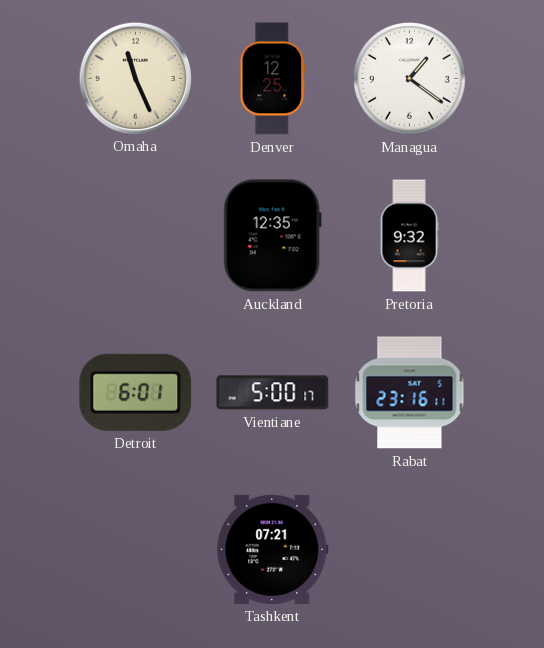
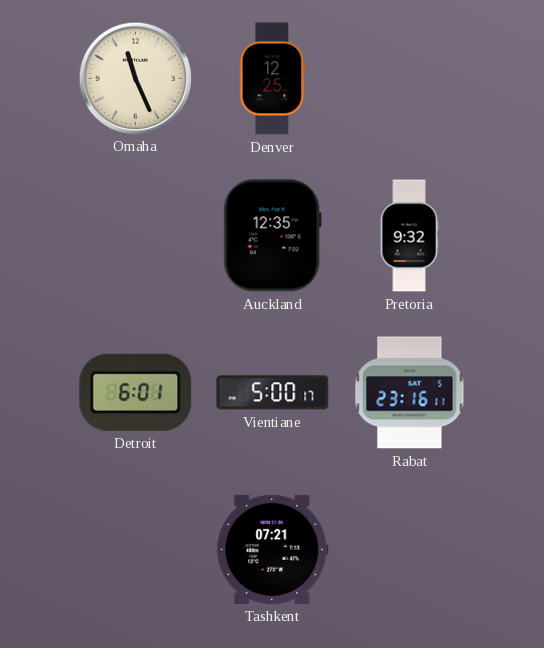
Managua: 1:21 -> none (410, 79)
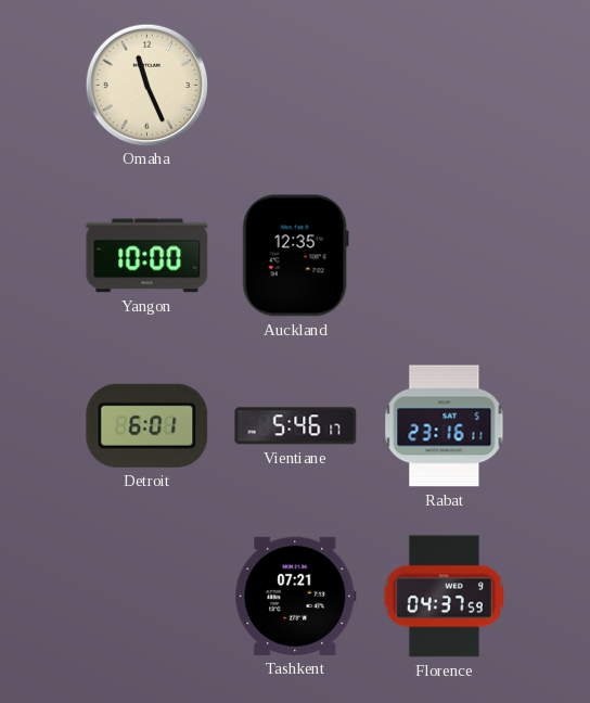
Denver: 12:25 -> none (273, 79)
Yangon: none -> 10:00 (147, 256)
Pretoria: 9:32 -> none (409, 236)
Vientiane: 5:00 -> 5:46 (296, 426)
Florence: none -> 04:37 (444, 597)
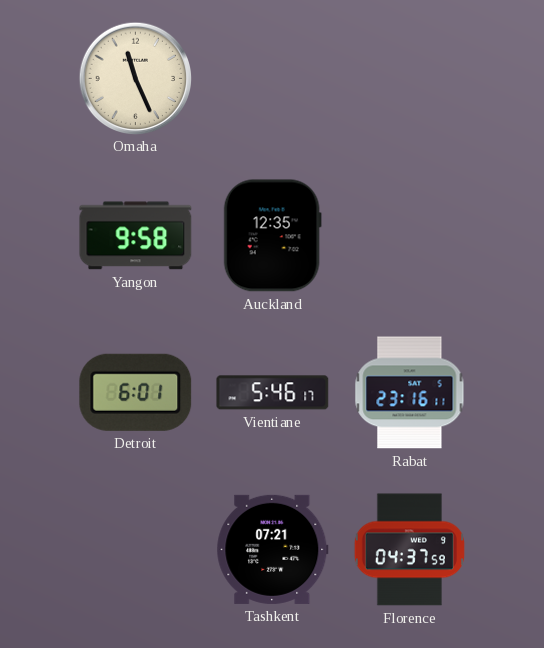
Yangon: 10:00 -> 9:58 (136, 236)
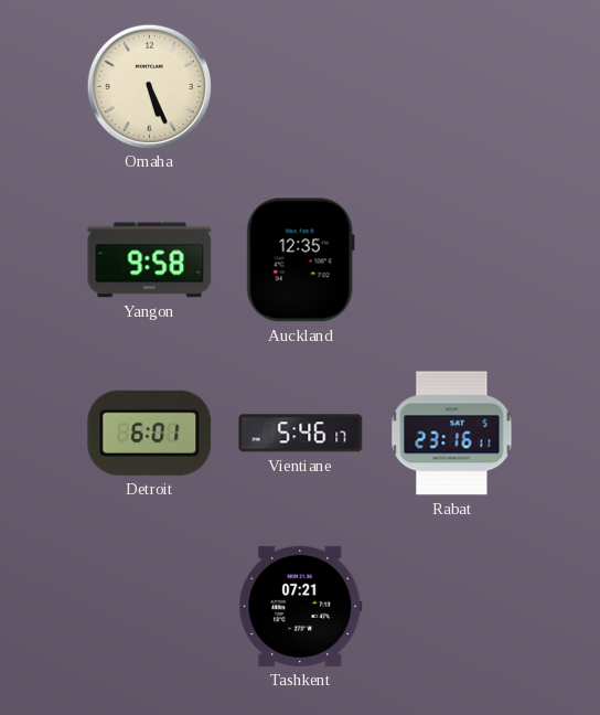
Omaha: 11:26 -> 5:26 (149, 86)
Florence: 04:37 -> none (409, 550)
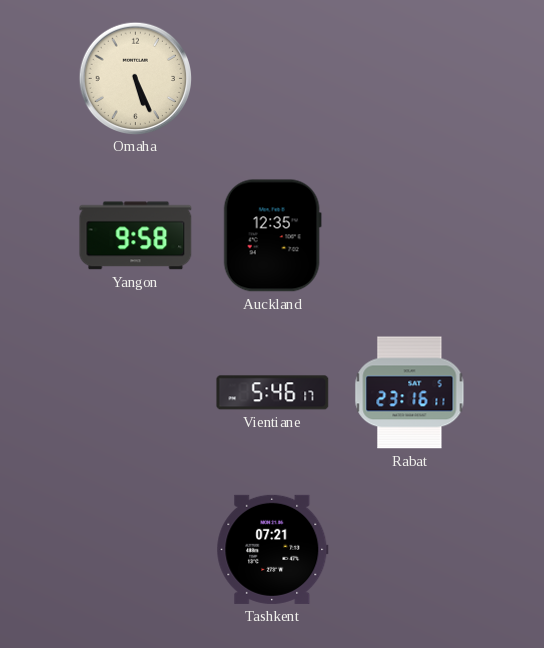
Detroit: 6:01 -> none (150, 433)
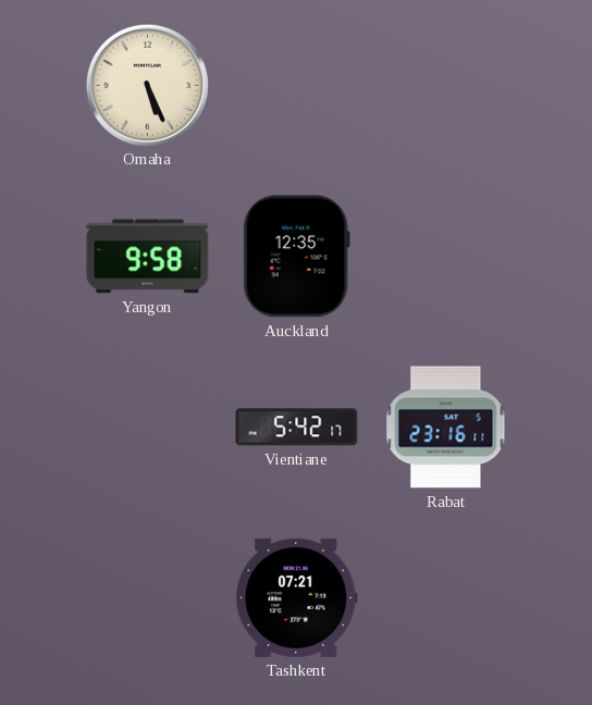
Vientiane: 5:46 -> 5:42 (297, 428)
